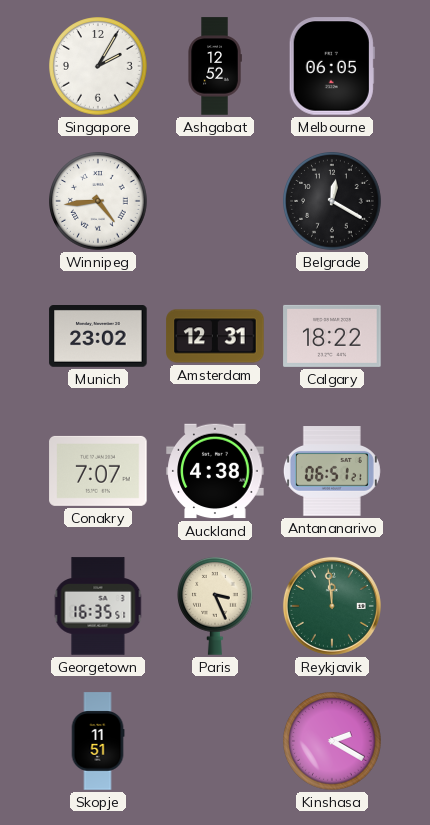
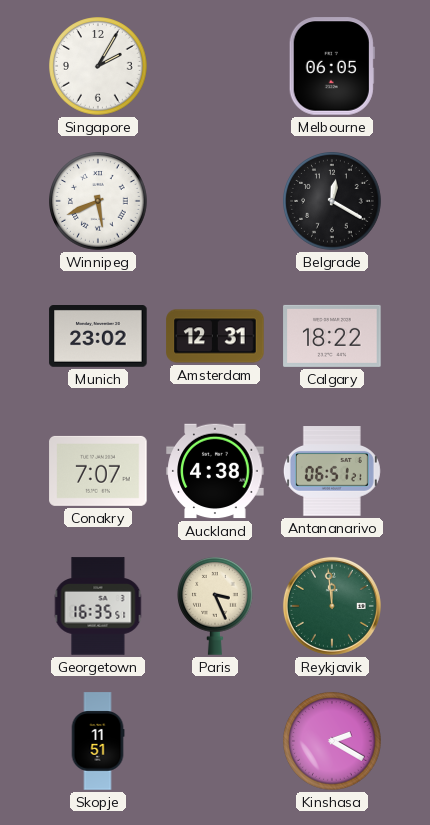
Ashgabat: 12:52 -> none (215, 66)
Winnipeg: 4:44 -> 5:41 (98, 201)
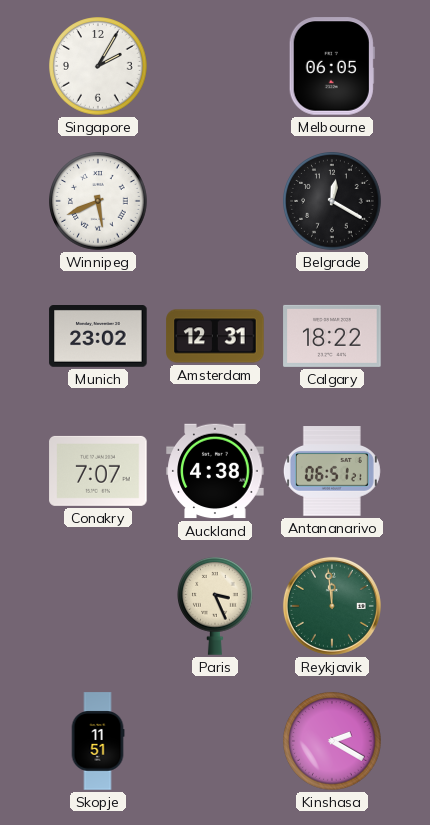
Georgetown: 16:35 -> none (98, 606)
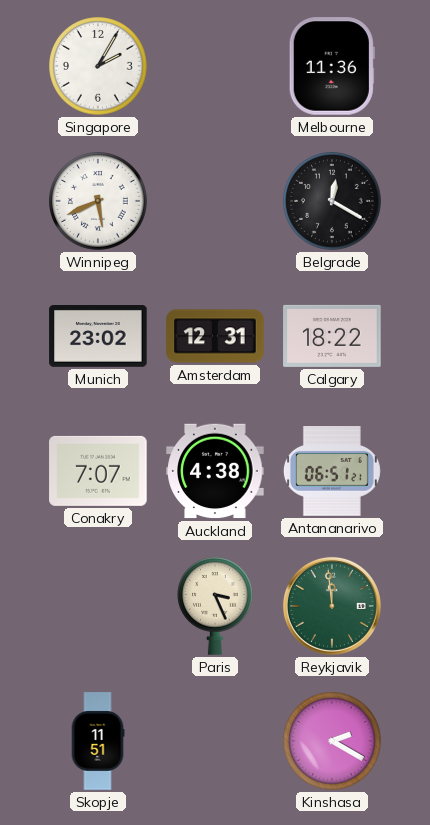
Melbourne: 06:05 -> 11:36 (332, 66)
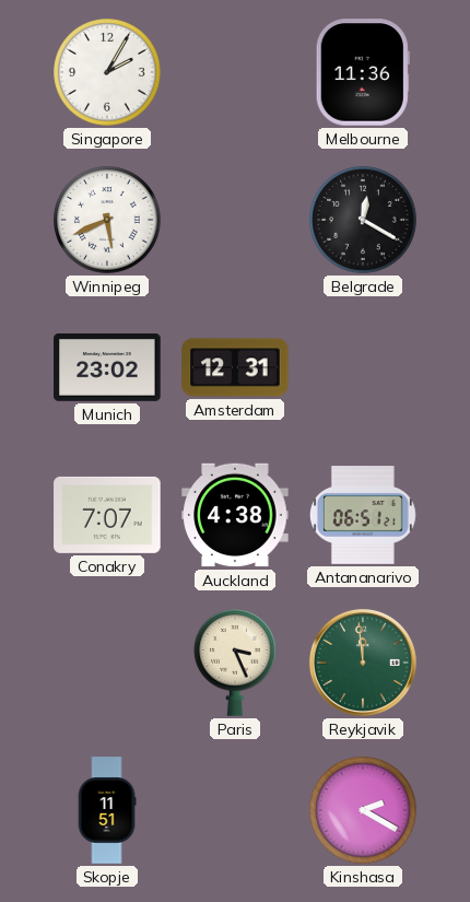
Calgary: 18:22 -> none (332, 336)
